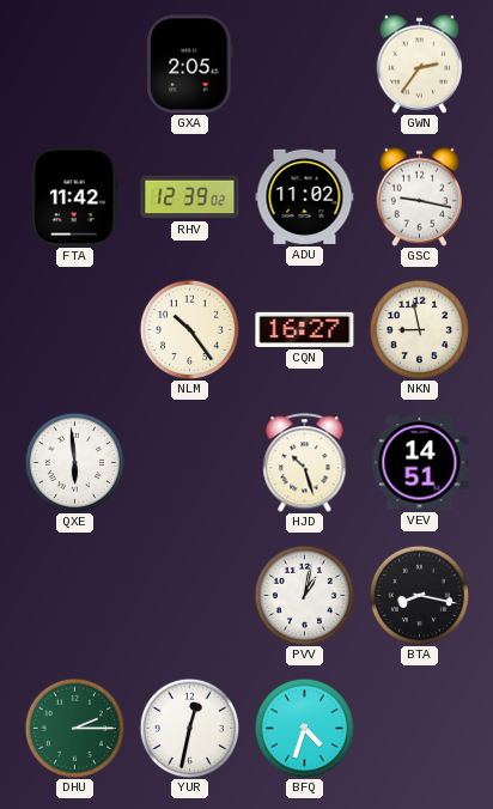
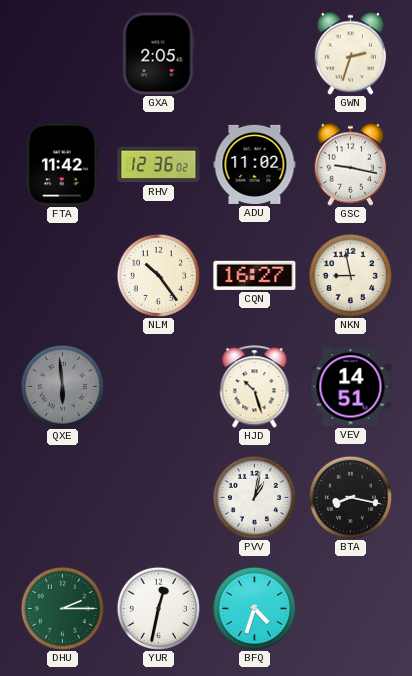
GWN: 2:36 -> 2:33 (351, 53)
RHV: 12:39 -> 12:36 (159, 165)
QXE dial: white -> grey (62, 386)
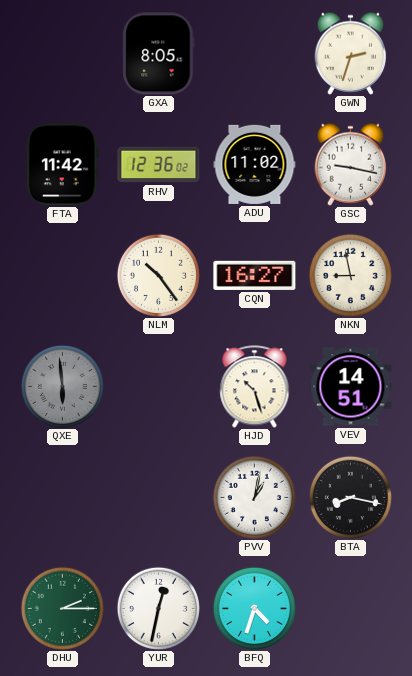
GXA: 2:05 -> 8:05 (159, 54)
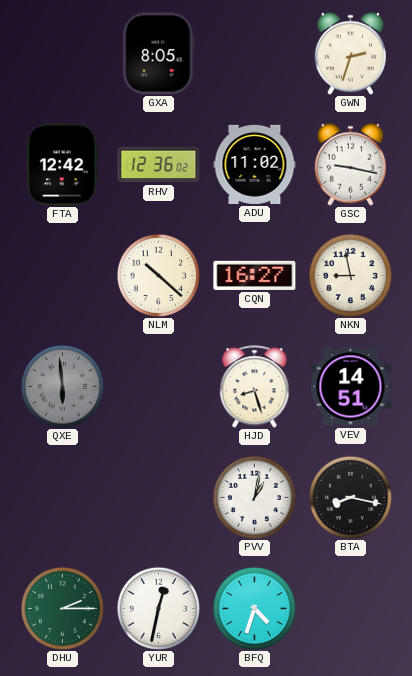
FTA: 11:42 -> 12:42 (62, 165)
NLM: 10:24 -> 10:22 (158, 275)
HJD: 10:27 -> 8:27 (255, 387)
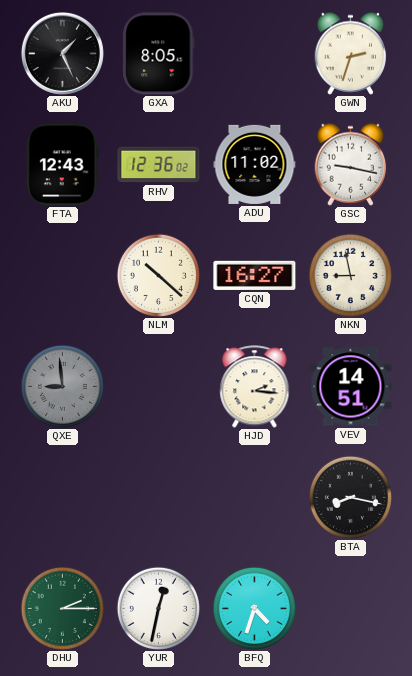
AKU: none -> 1:26 (62, 53)
FTA: 12:42 -> 12:43 (62, 165)
QXE: 5:59 -> 8:59 (62, 386)
HJD: 8:27 -> 2:16 (255, 387)
PVV: 1:02 -> none (254, 497)
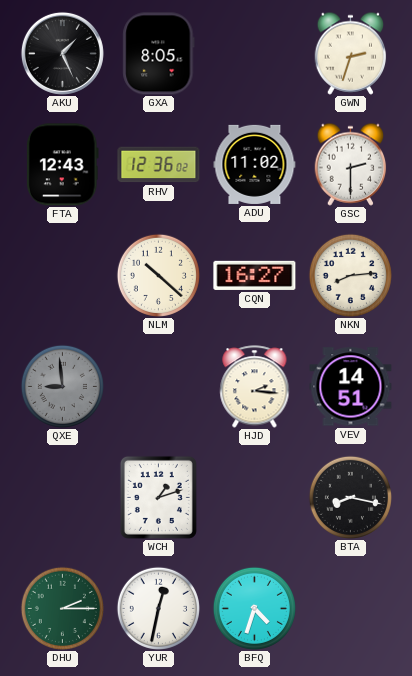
GSC: 9:17 -> 2:30 (351, 164)
NKN: 8:58 -> 8:14 (350, 275)
WCH: none -> 1:12 (158, 497)
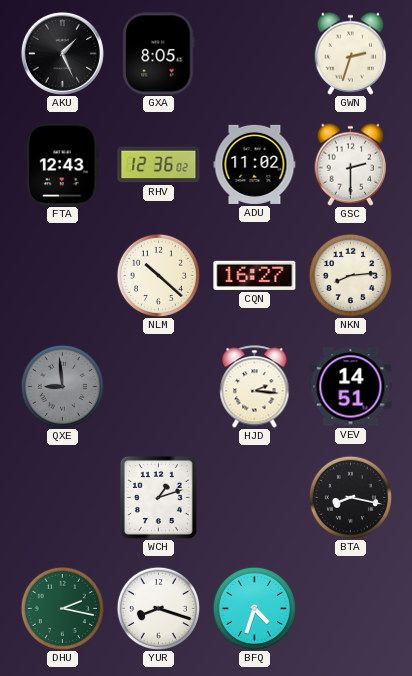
DHU: 2:15 -> 2:17 (62, 608)
YUR: 12:32 -> 8:18 (158, 608)
